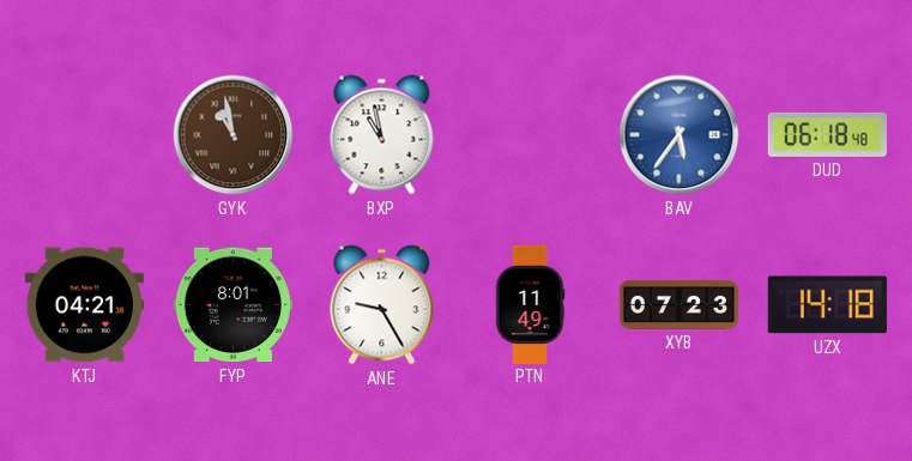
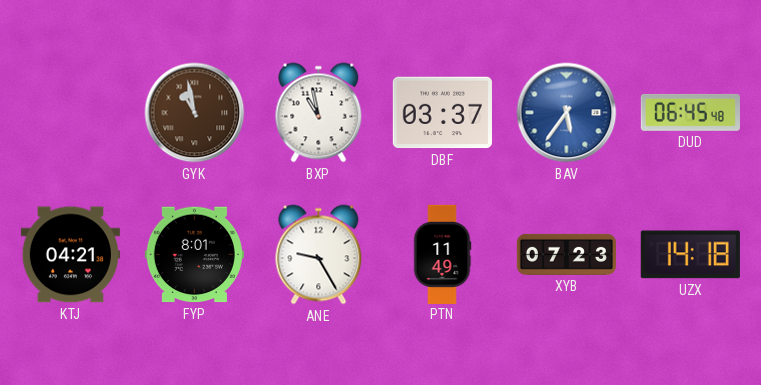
DBF: none -> 03:37 (442, 113)
DUD: 06:18 -> 06:45 (690, 112)
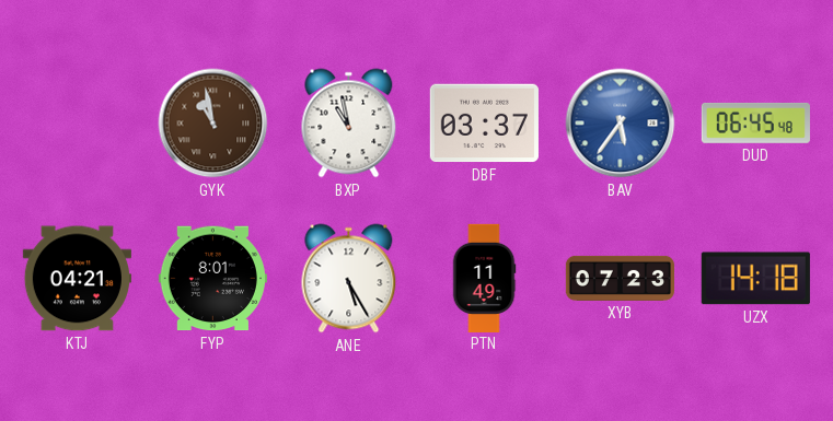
ANE: 9:25 -> 5:25 (349, 279)
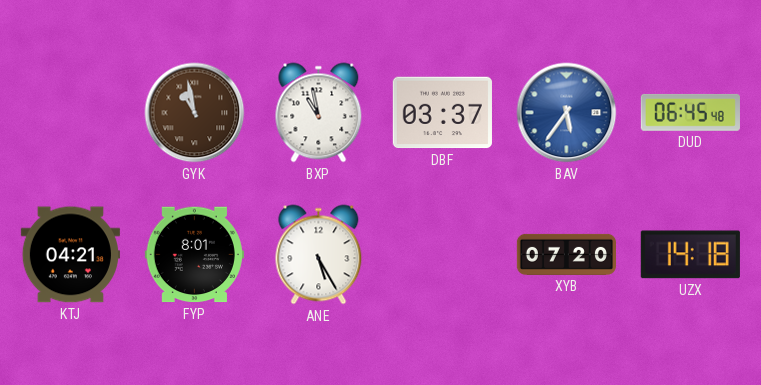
PTN: 11:49 -> none (484, 278)
XYB: 07:23 -> 07:20 (566, 254)
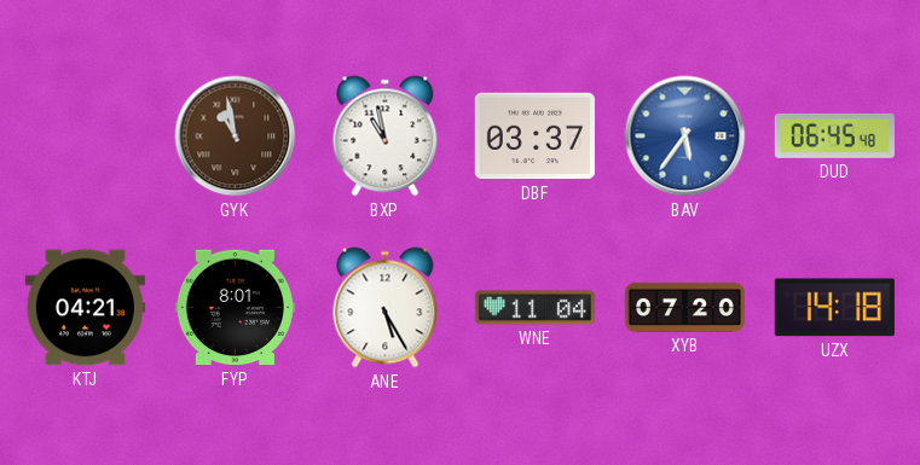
WNE: none -> 11:04 (534, 308)
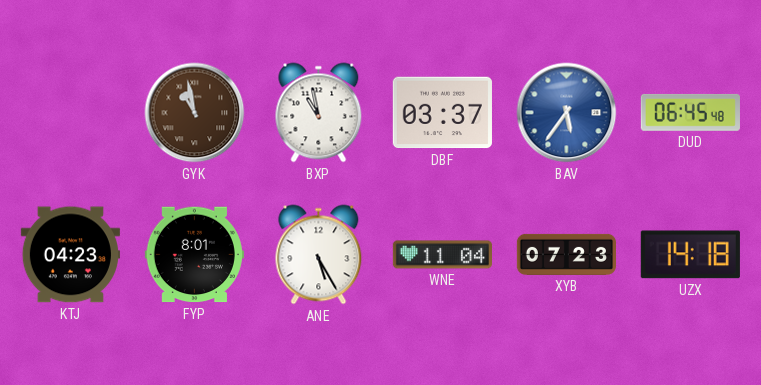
KTJ: 04:21 -> 04:23 (70, 255)
XYB: 07:20 -> 07:23 (566, 254)
